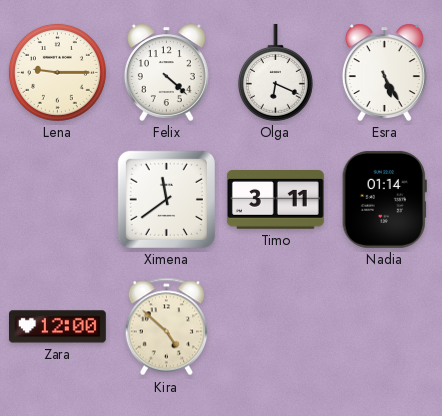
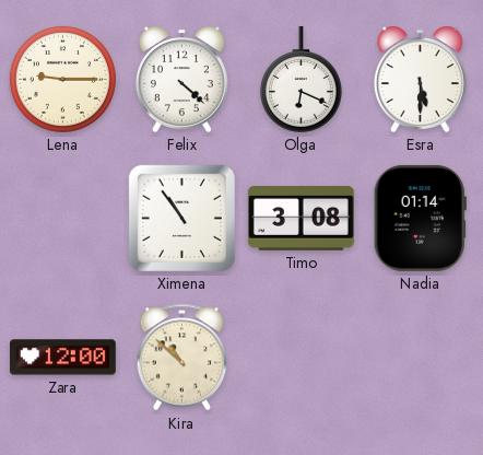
Esra: 5:25 -> 5:30 (420, 79)
Ximena: 11:39 -> 10:54 (181, 218)
Timo: 3:11 -> 3:08 (301, 219)
Kira: 4:52 -> 10:52 (181, 358)
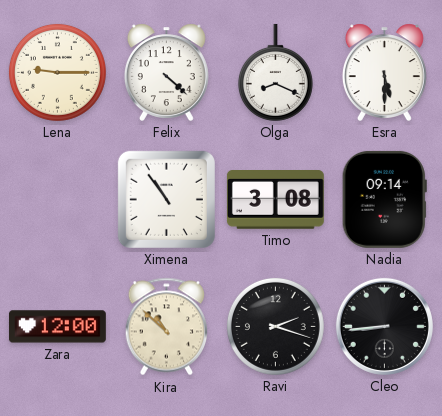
Olga: 6:19 -> 8:19 (275, 72)
Nadia: 01:14 -> 09:14 (384, 199)
Ravi: none -> 2:18 (275, 326)
Cleo: none -> 8:44 (384, 326)
